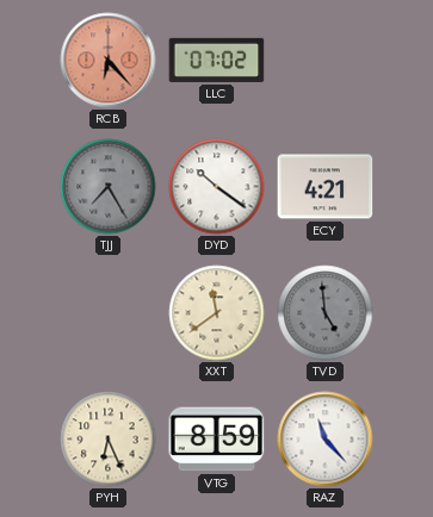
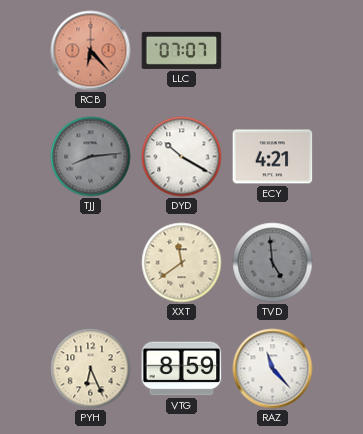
LLC: 07:02 -> 07:07 (182, 50)
TJJ: 7:25 -> 8:14 (91, 157)
DYD: 10:21 -> 10:20 (182, 157)
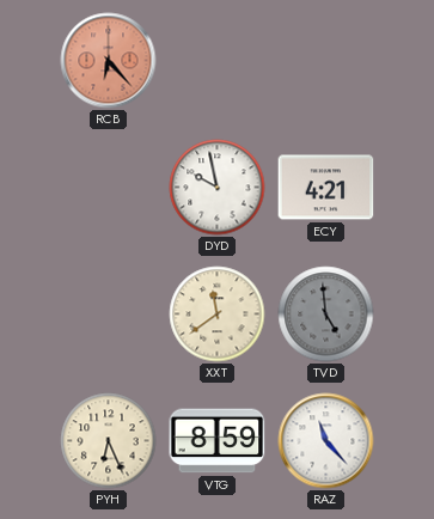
LLC: 07:07 -> none (182, 50)
TJJ: 8:14 -> none (91, 157)
DYD: 10:20 -> 9:58 (218, 188)
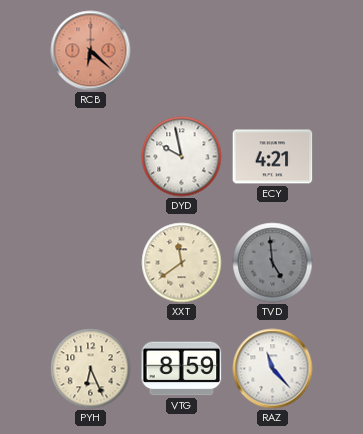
RCB: 6:23 -> 6:22 (91, 51)
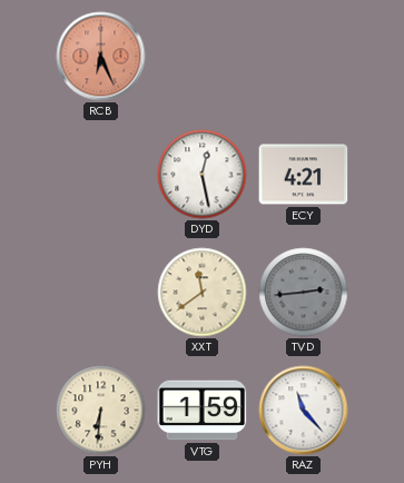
RCB: 6:22 -> 6:26 (101, 57)
DYD: 9:58 -> 12:28 (203, 175)
TVD: 4:59 -> 2:44 (304, 293)
PYH: 6:26 -> 6:31 (101, 411)
VTG: 8:59 -> 1:59 (203, 411)
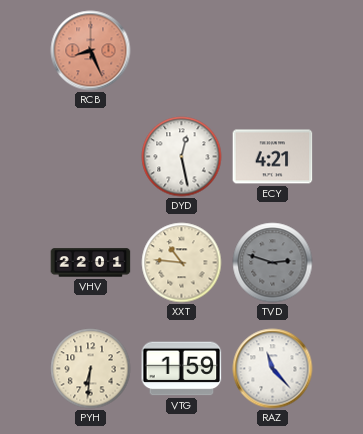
RCB: 6:26 -> 8:26 (91, 51)
VHV: none -> 22:01 (91, 263)
XXT: 11:39 -> 10:46 (182, 263)
TVD: 2:44 -> 2:48 (273, 263)
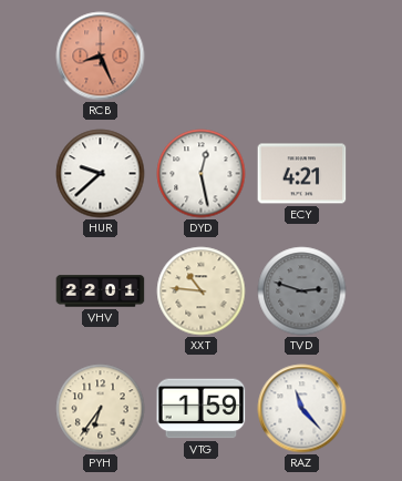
HUR: none -> 9:38 (101, 174)
PYH: 6:31 -> 6:36 (101, 409)
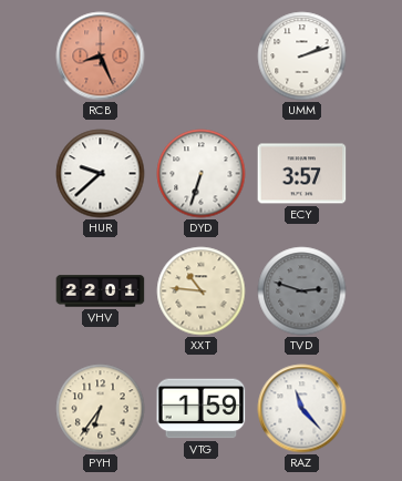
UMM: none -> 2:12 (302, 57)
DYD: 12:28 -> 6:33 (202, 174)
ECY: 4:21 -> 3:57 (302, 174)
